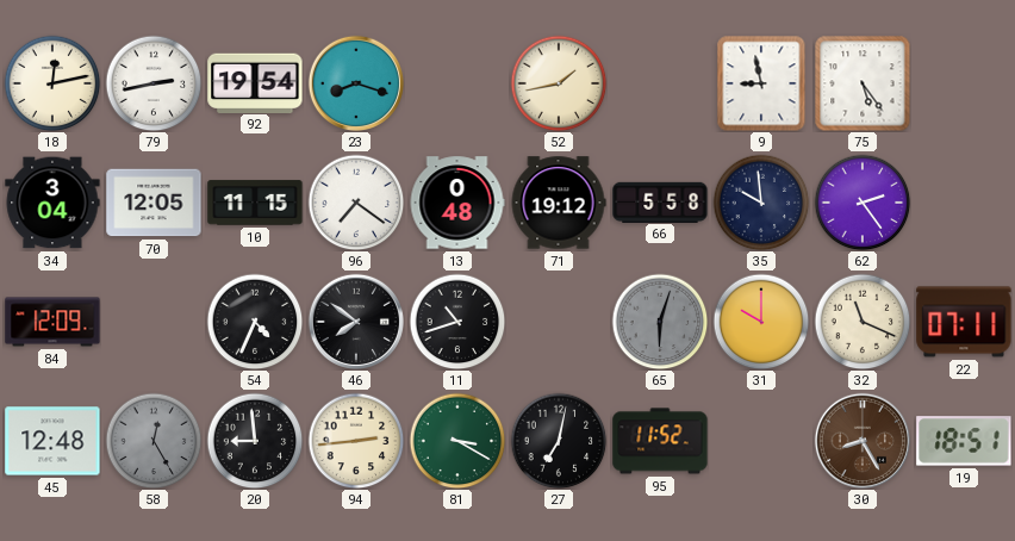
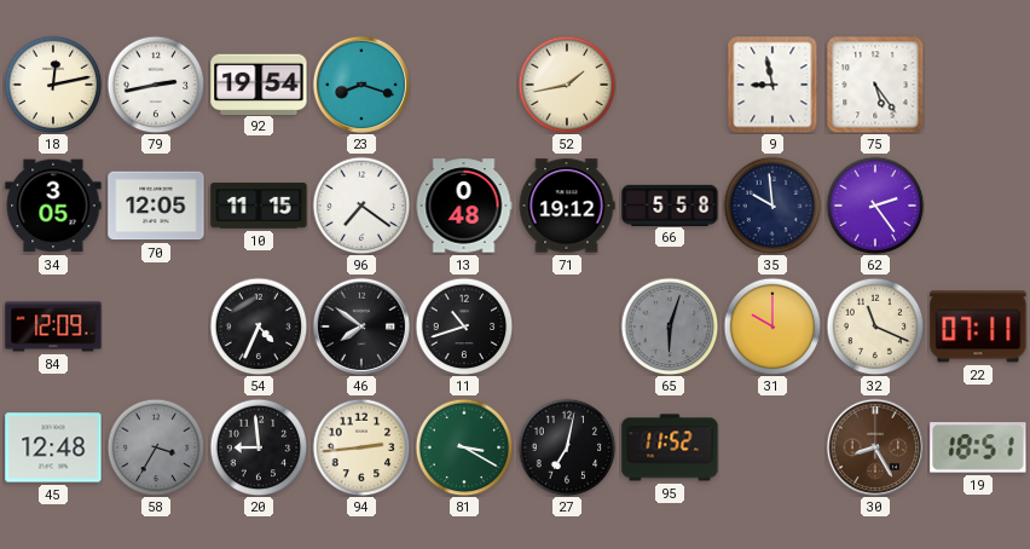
34: 3:04 -> 3:05 (53, 206)
58: 12:25 -> 3:35 (156, 447)
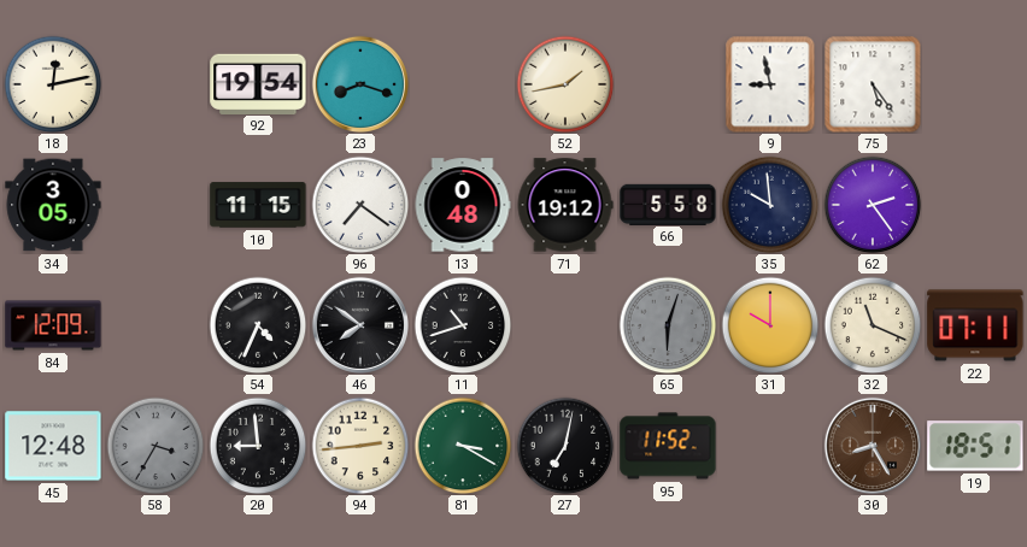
79: 2:43 -> none (156, 85)
70: 12:05 -> none (156, 206)
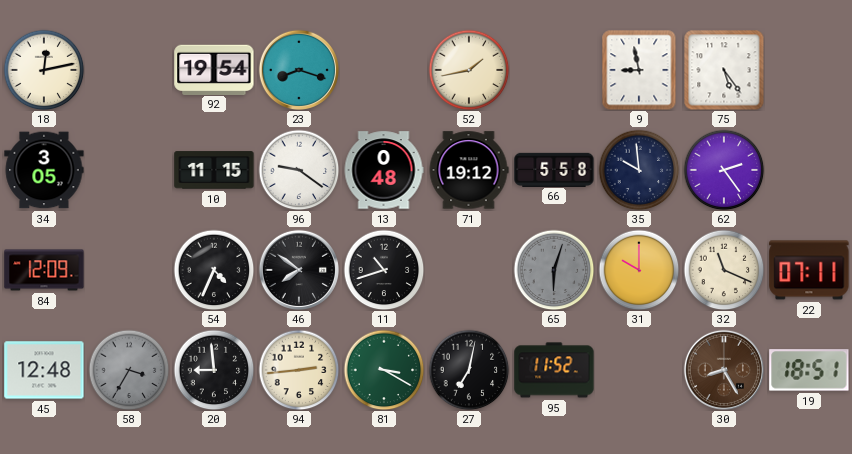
96: 7:21 -> 9:21 (299, 170)
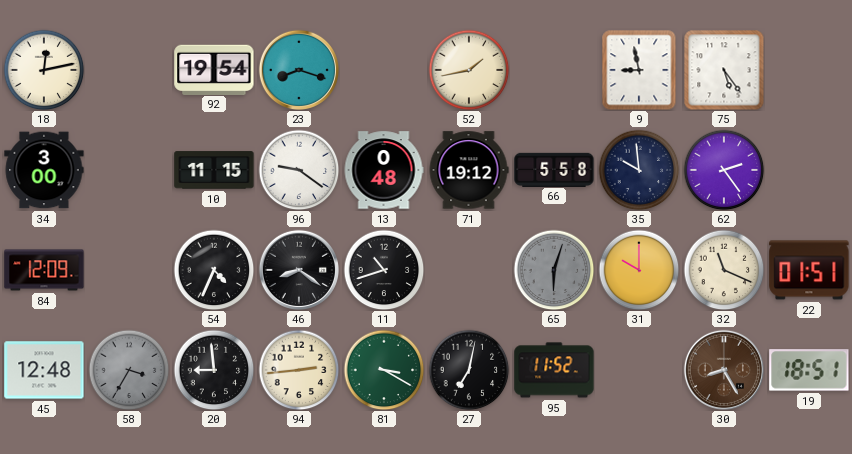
34: 3:05 -> 3:00 (44, 170)
46: 7:51 -> 8:21 (298, 269)
22: 07:11 -> 01:51 (809, 270)
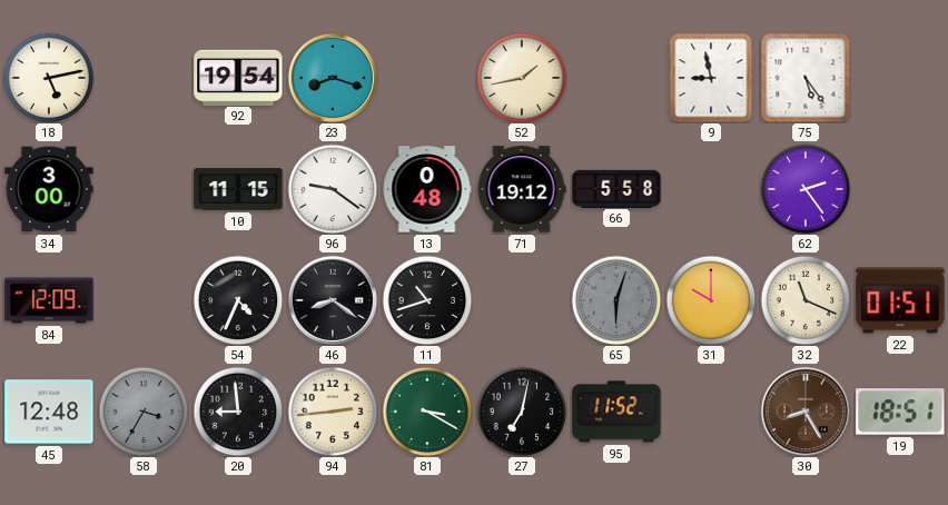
18: 12:13 -> 5:13 (49, 78)
35: 9:59 -> none (639, 170)
